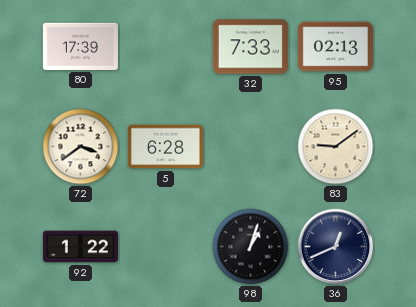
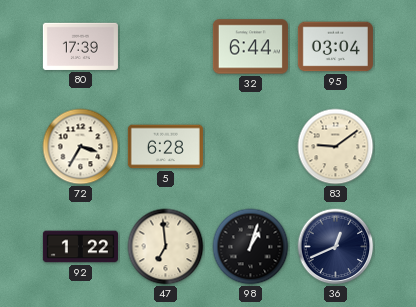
32: 7:33 -> 6:44 (250, 47)
95: 02:13 -> 03:04 (335, 47)
72: 3:39 -> 3:35 (81, 147)
47: none -> 6:59 (166, 247)
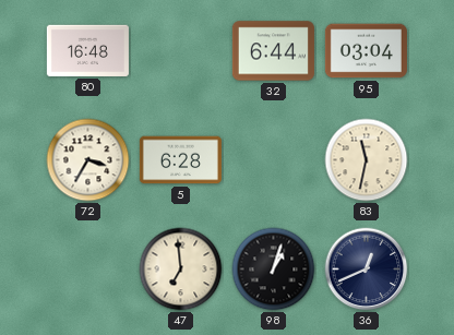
80: 17:39 -> 16:48 (87, 50)
83: 9:09 -> 11:32 (367, 160)
92: 1:22 -> none (80, 247)
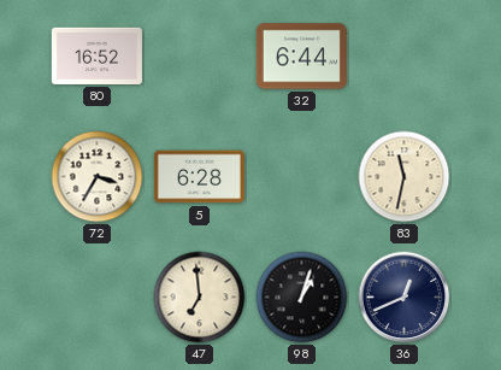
80: 16:48 -> 16:52 (96, 55)
95: 03:04 -> none (366, 51)
